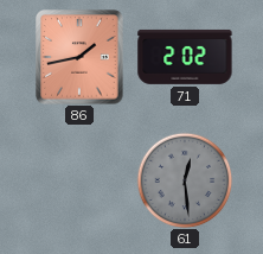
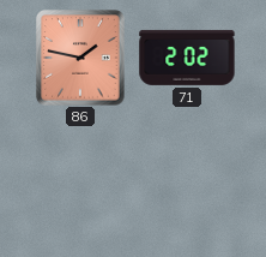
86: 1:43 -> 1:47 (80, 58)
61: 12:29 -> none (185, 180)
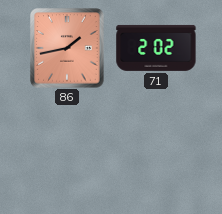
86: 1:47 -> 1:43 (67, 48)
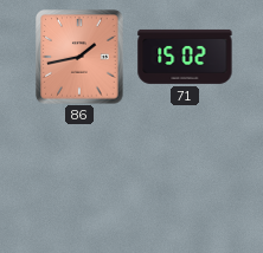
71: 2:02 -> 15:02 (185, 57)
